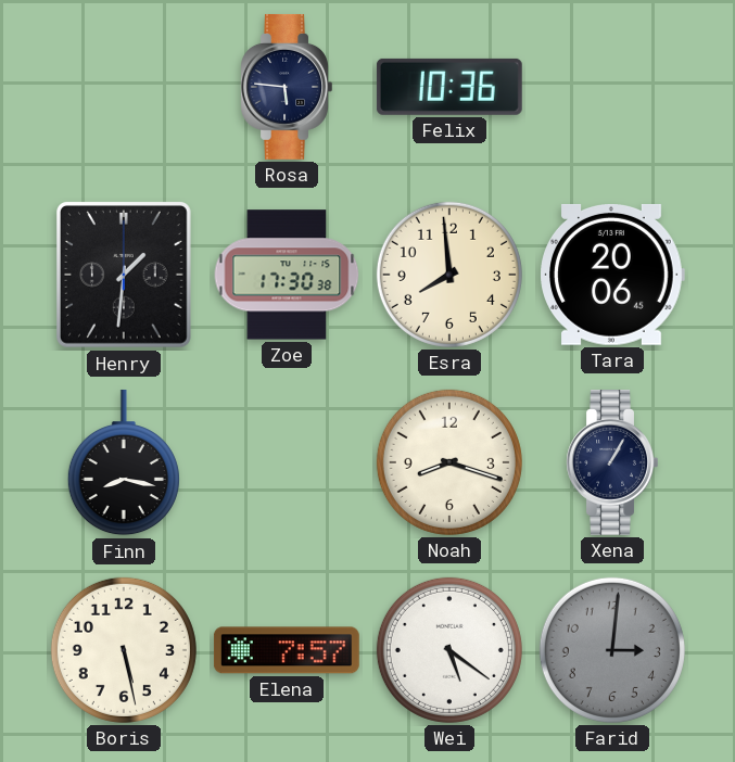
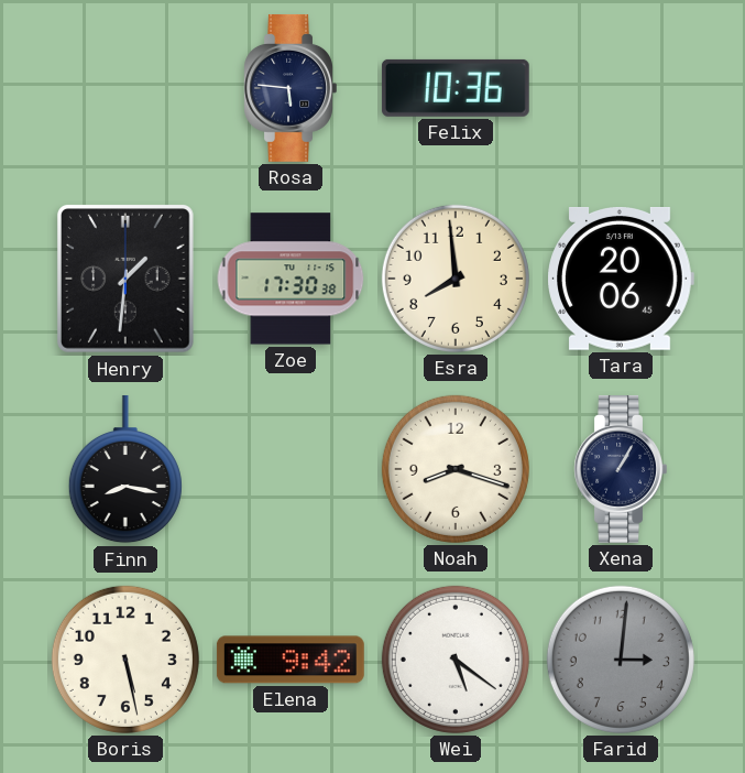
Elena: 7:57 -> 9:42 (291, 660)
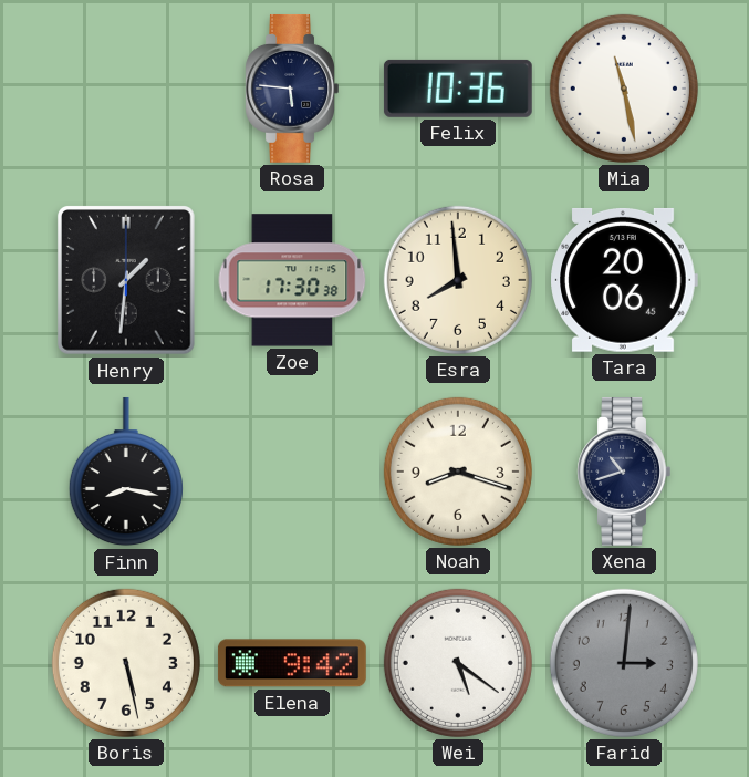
Mia: none -> 11:28 (624, 89)
Xena: 1:05 -> 10:42 (624, 472)
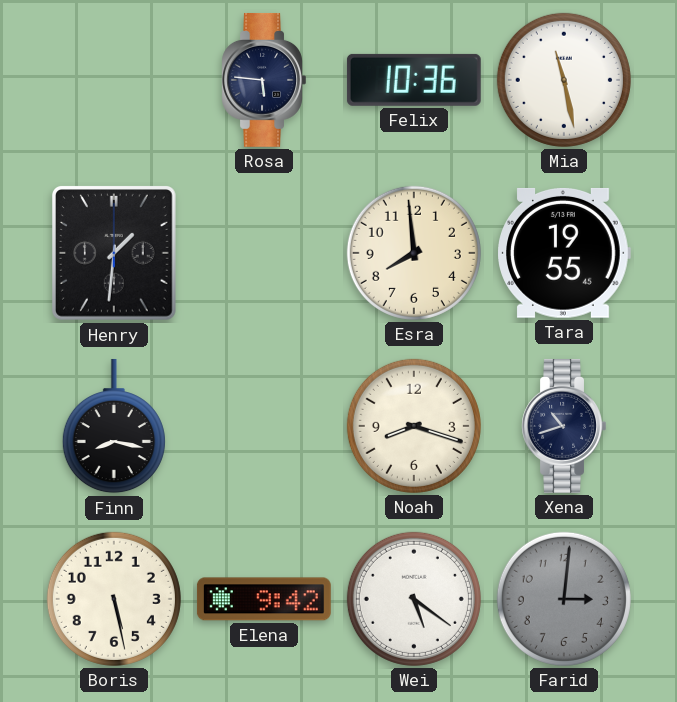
Zoe: 17:30 -> none (292, 280)
Tara: 20:06 -> 19:55 (564, 253)
